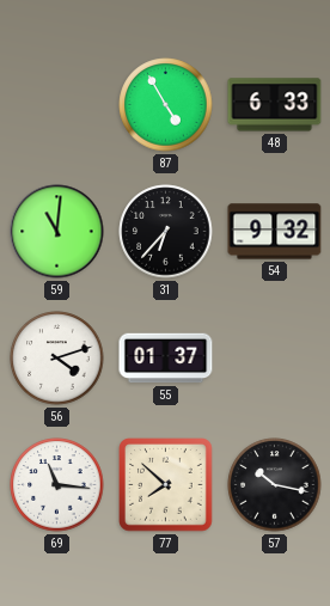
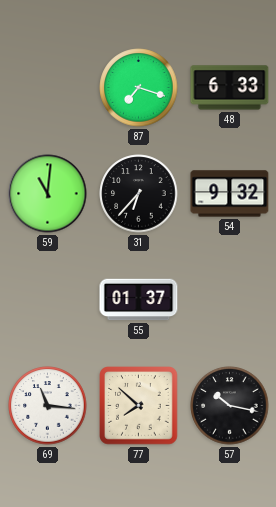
87: 4:55 -> 7:18 (139, 88)
56: 4:12 -> none (57, 359)
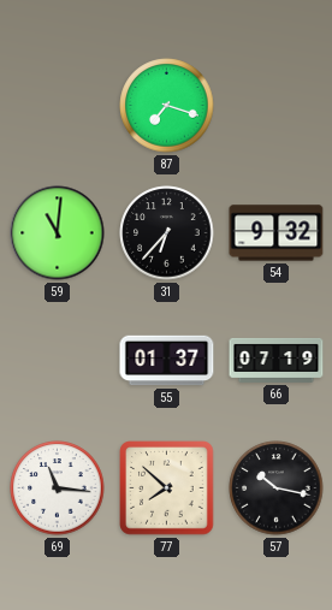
48: 6:33 -> none (230, 88)
66: none -> 07:19 (277, 360)
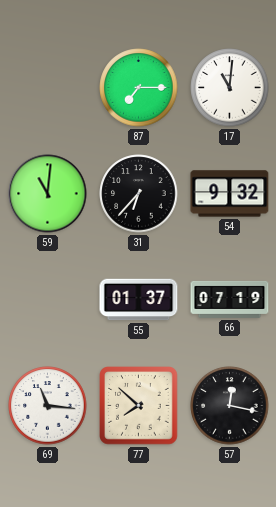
87: 7:18 -> 7:15 (139, 88)
17: none -> 11:01 (230, 88)
57: 10:17 -> 12:17 (230, 406)
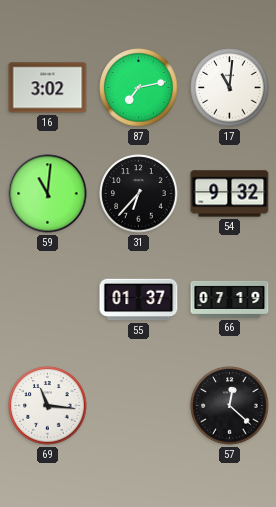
16: none -> 3:02 (48, 88)
87: 7:15 -> 7:13 (139, 88)
77: 7:52 -> none (139, 406)
57: 12:17 -> 12:22 (230, 406)
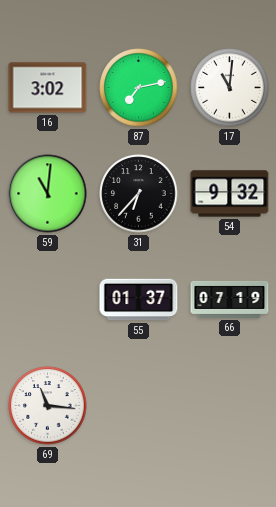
57: 12:22 -> none (230, 406)
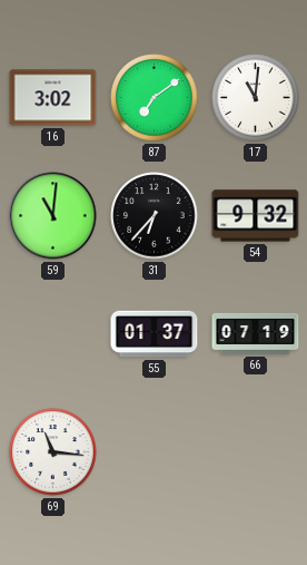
87: 7:13 -> 7:09 (155, 98)
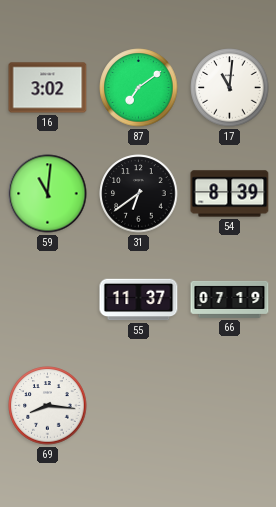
31: 6:37 -> 6:39 (139, 194)
54: 9:32 -> 8:39 (230, 194)
55: 01:37 -> 11:37 (139, 300)
69: 11:16 -> 8:16 (48, 406)
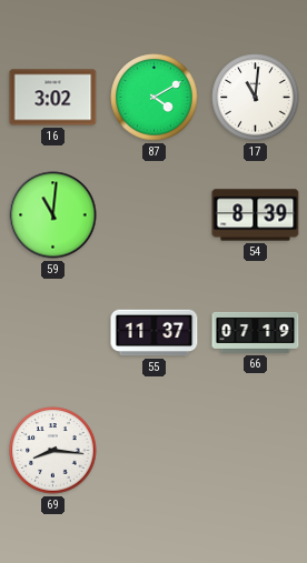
87: 7:09 -> 4:10 (155, 98)
31: 6:39 -> none (139, 194)
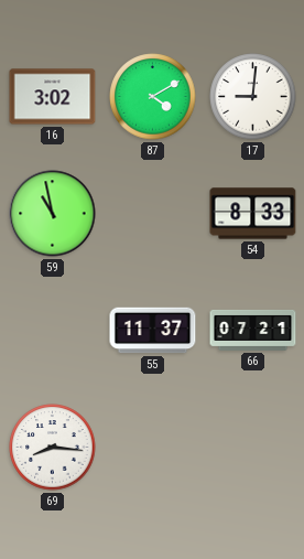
17: 11:01 -> 9:01 (253, 97)
59: 11:01 -> 10:58 (53, 214)
54: 8:39 -> 8:33 (253, 214)
66: 07:19 -> 07:21 (253, 330)
